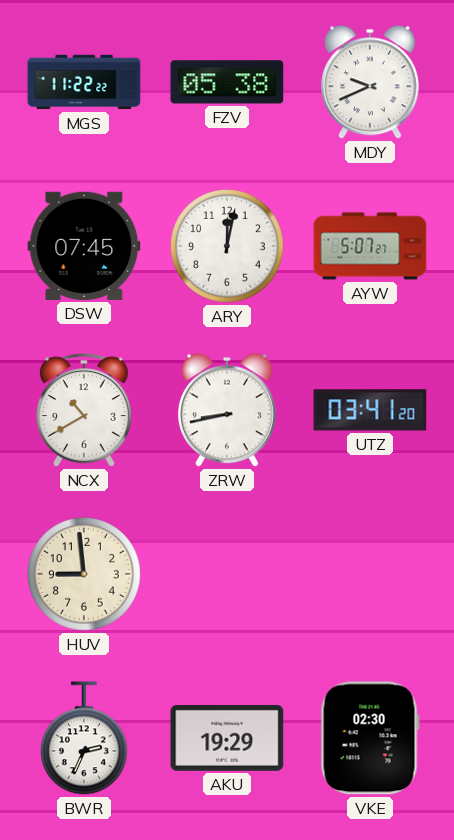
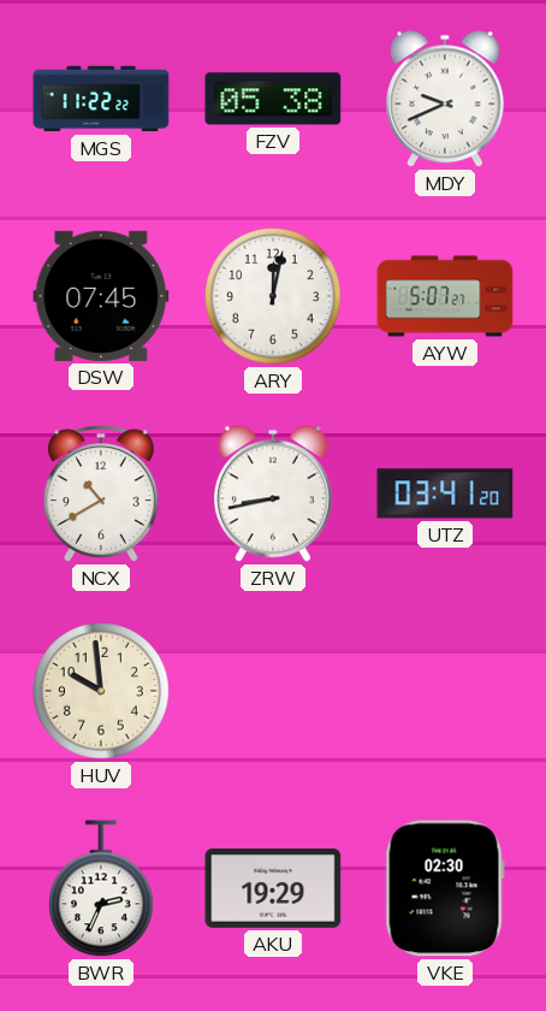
HUV: 8:59 -> 9:59 (101, 691)
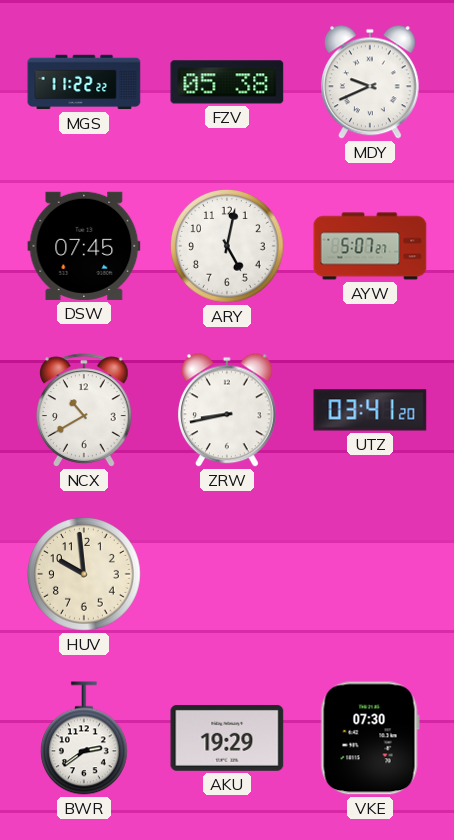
ARY: 12:02 -> 5:02 (227, 246)
BWR: 2:34 -> 2:39 (85, 738)
VKE: 02:30 -> 07:30 (370, 738)
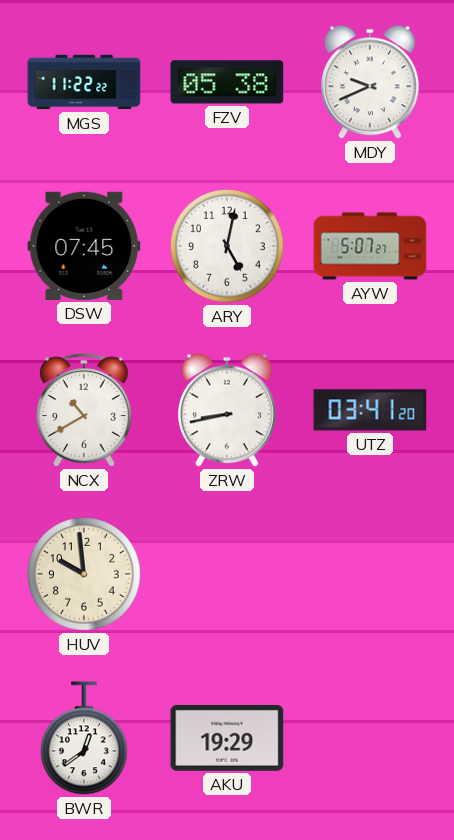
BWR: 2:39 -> 12:39 (85, 738)
VKE: 07:30 -> none (370, 738)
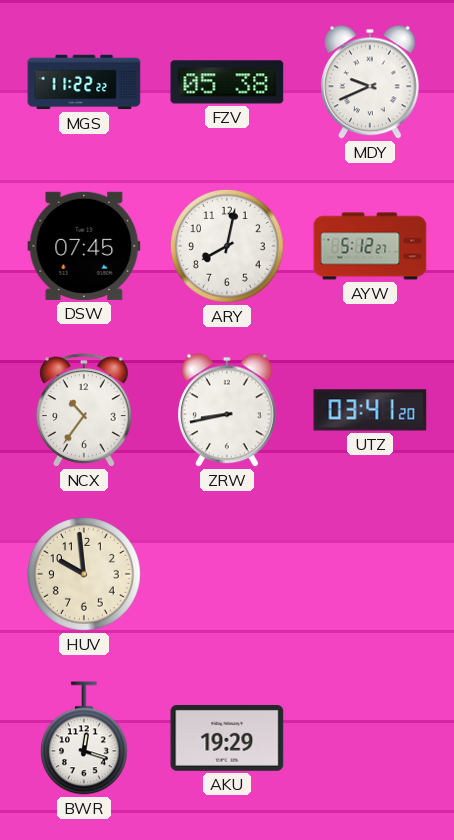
ARY: 5:02 -> 8:02 (227, 246)
AYW: 5:07 -> 5:12 (370, 246)
NCX: 10:40 -> 10:36 (85, 410)
BWR: 12:39 -> 12:18 (85, 738)
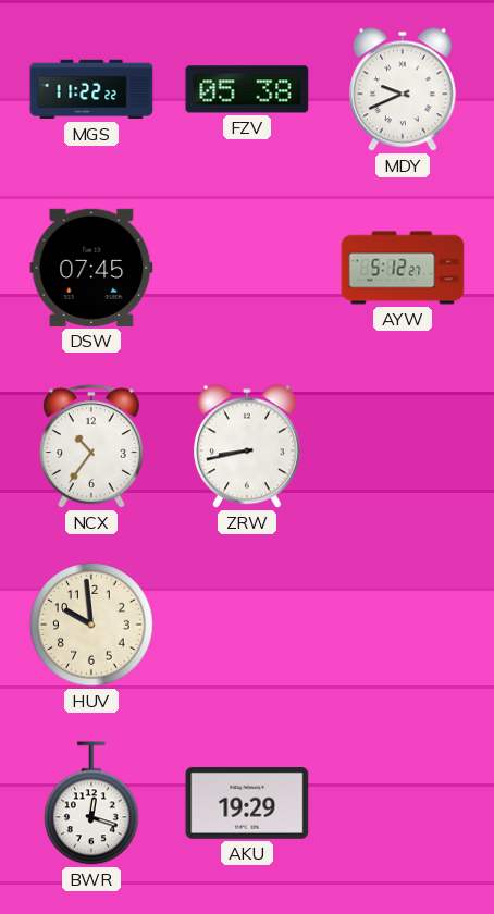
ARY: 8:02 -> none (227, 246)
UTZ: 03:41 -> none (370, 410)
